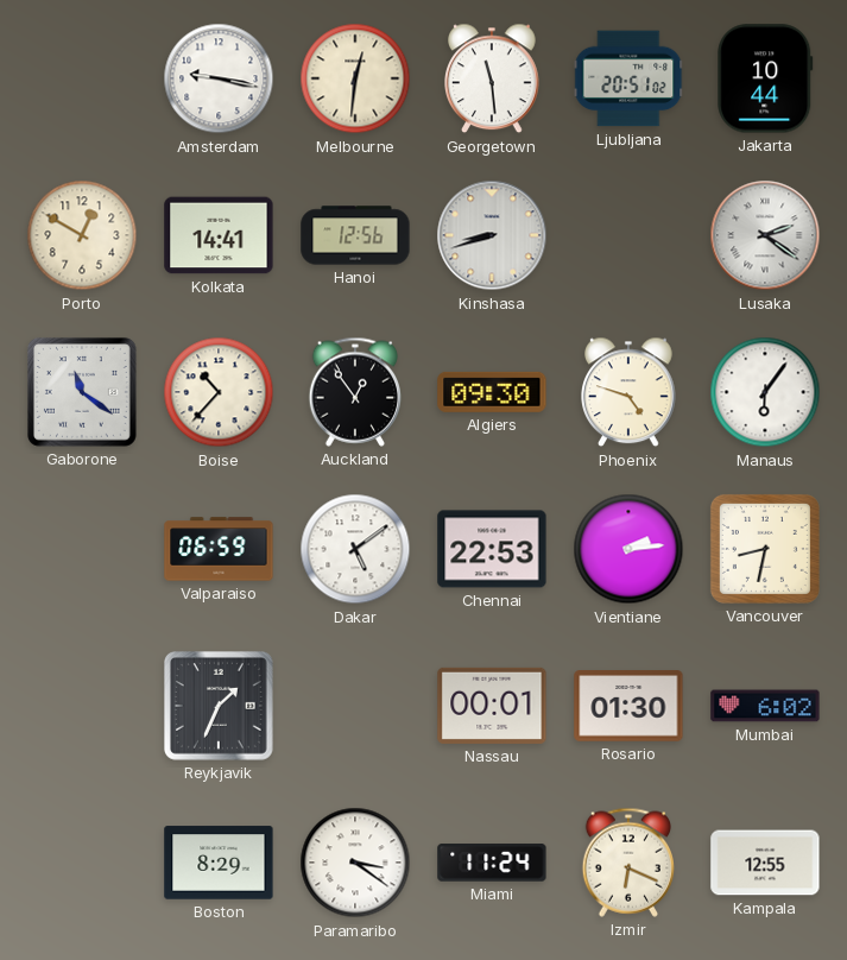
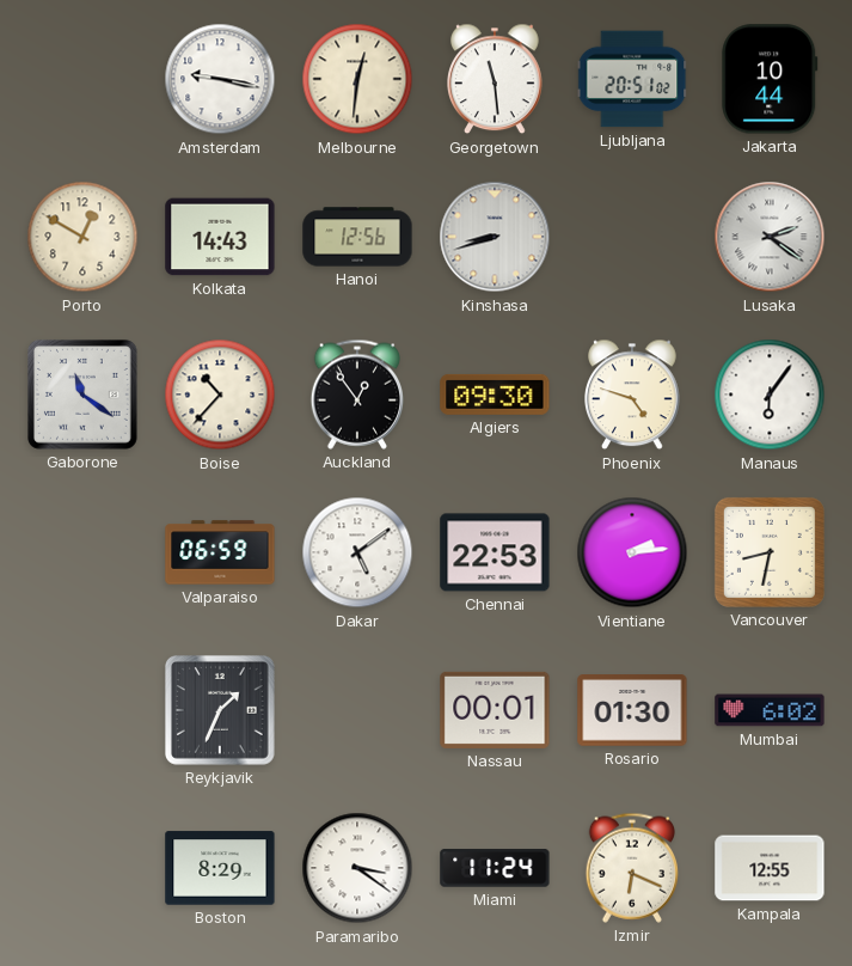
Kolkata: 14:41 -> 14:43 (220, 237)
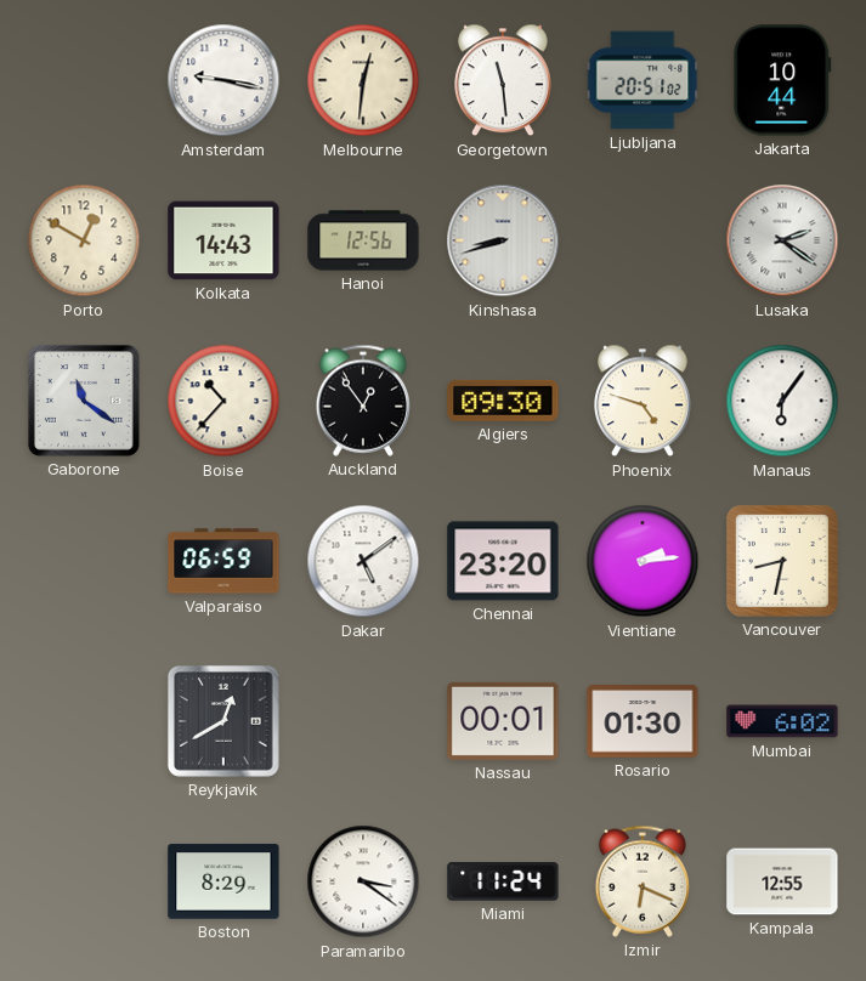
Chennai: 22:53 -> 23:20 (503, 561)
Reykjavik: 1:34 -> 12:40 (223, 721)
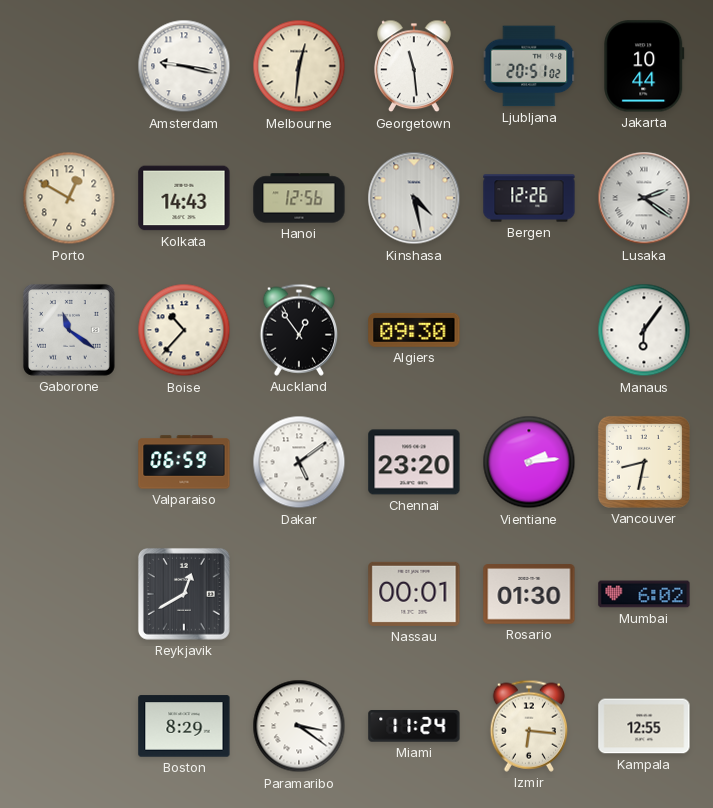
Kinshasa: 8:42 -> 4:28 (414, 198)
Bergen: none -> 12:26 (529, 198)
Phoenix: 4:48 -> none (644, 401)
Izmir: 6:19 -> 6:16 (528, 726)
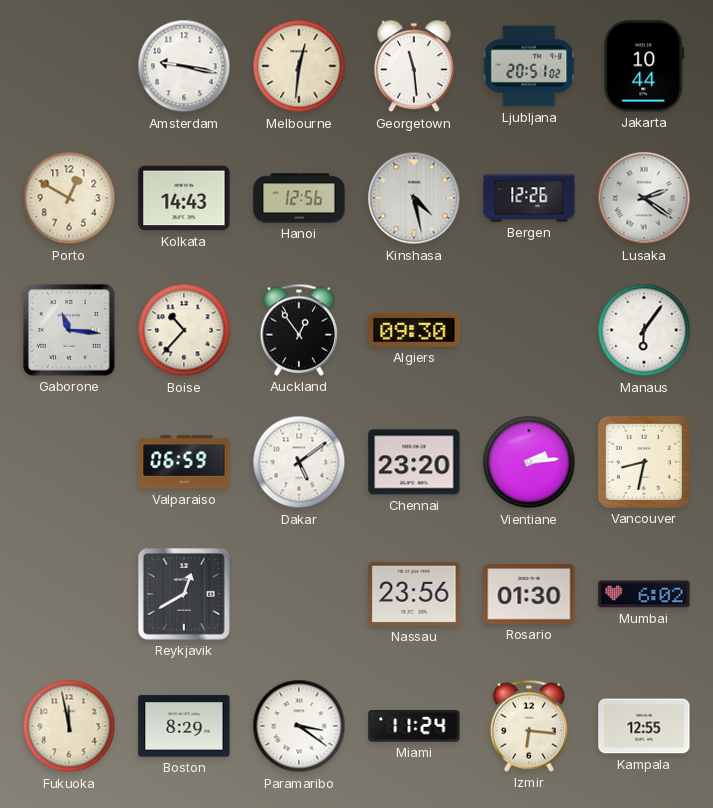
Gaborone: 11:21 -> 11:16 (69, 330)
Nassau: 00:01 -> 23:56 (414, 594)
Fukuoka: none -> 11:58 (69, 726)
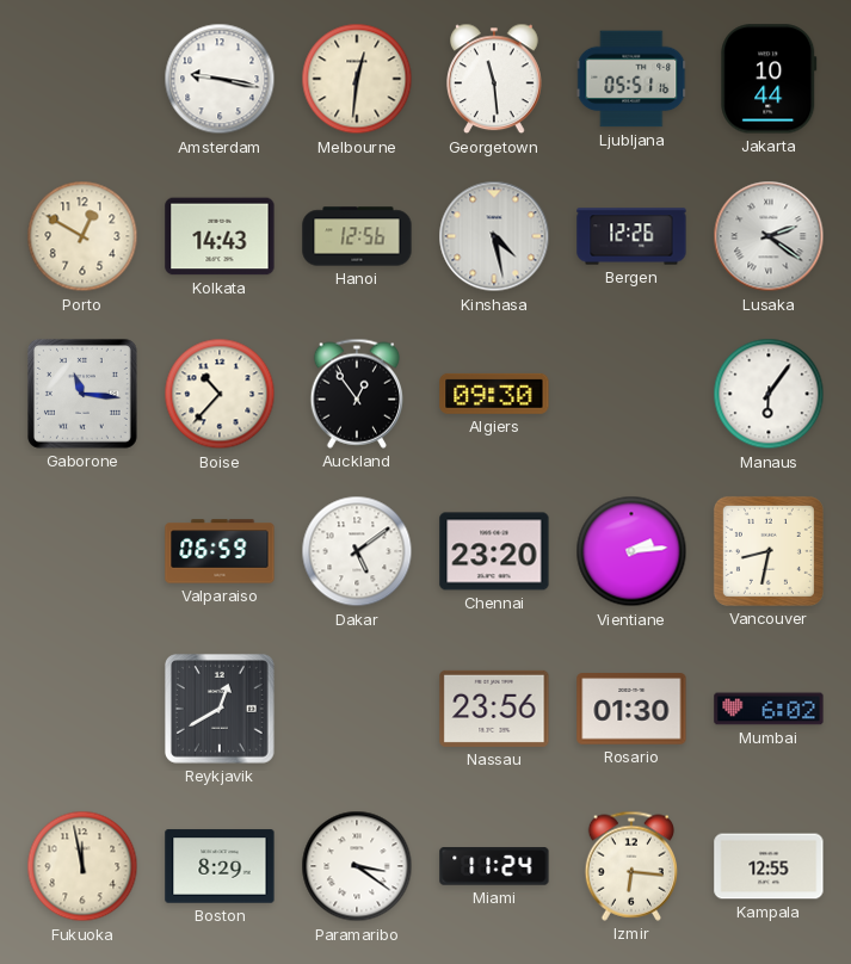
Ljubljana: 20:51 -> 05:51 (631, 79)
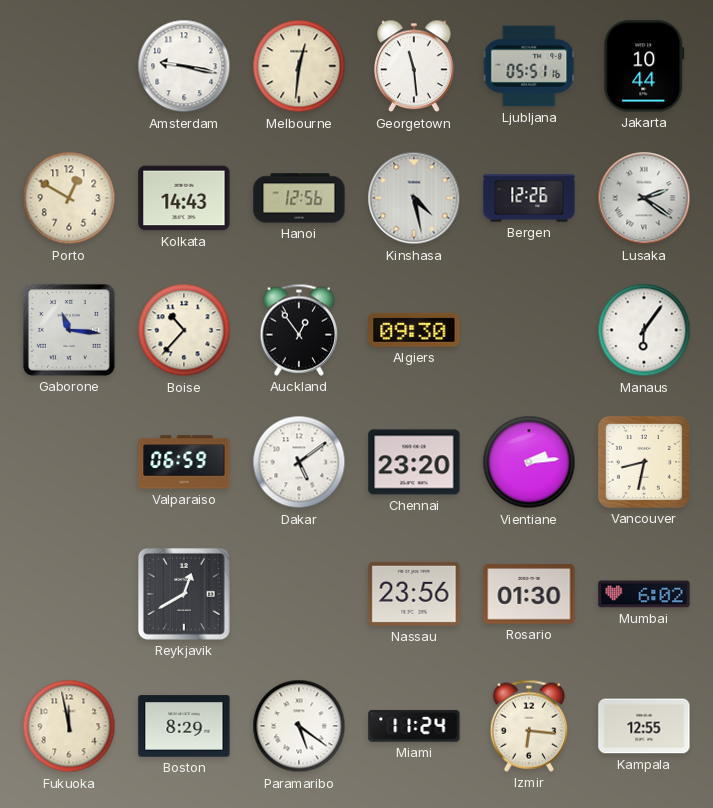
Paramaribo: 3:21 -> 5:21 (299, 726)
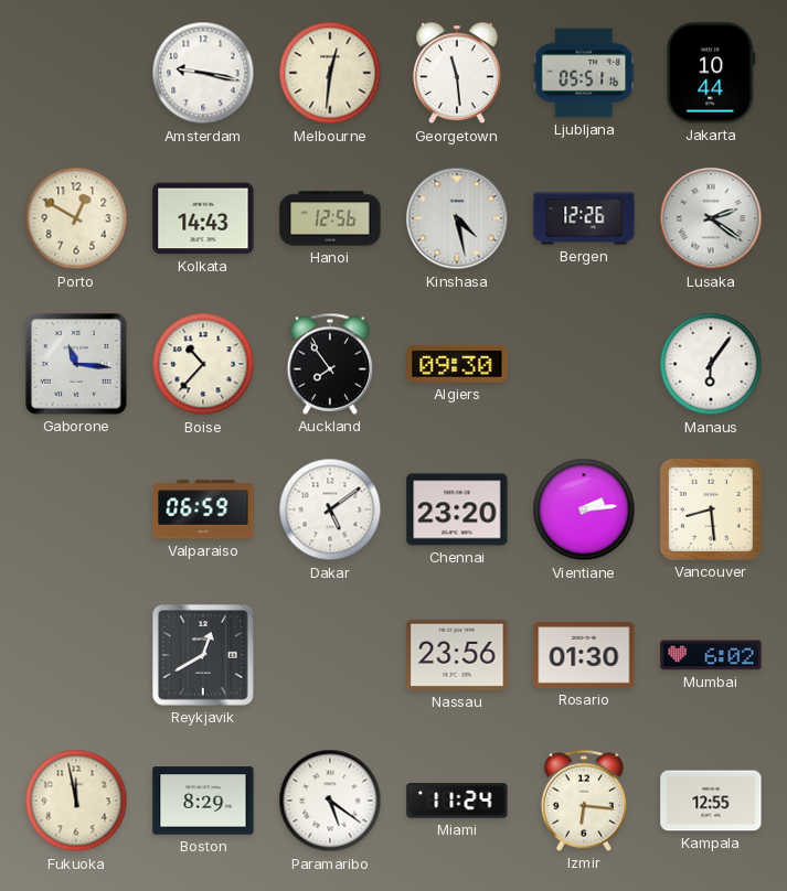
Auckland: 12:54 -> 7:54 (329, 364)
Vancouver: 8:32 -> 8:29 (711, 509)
